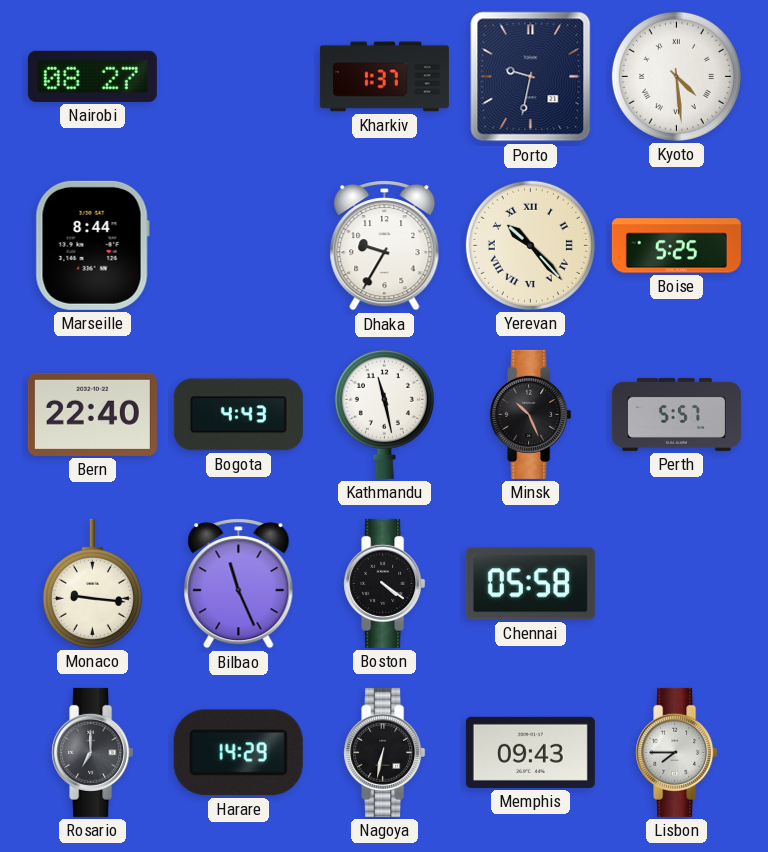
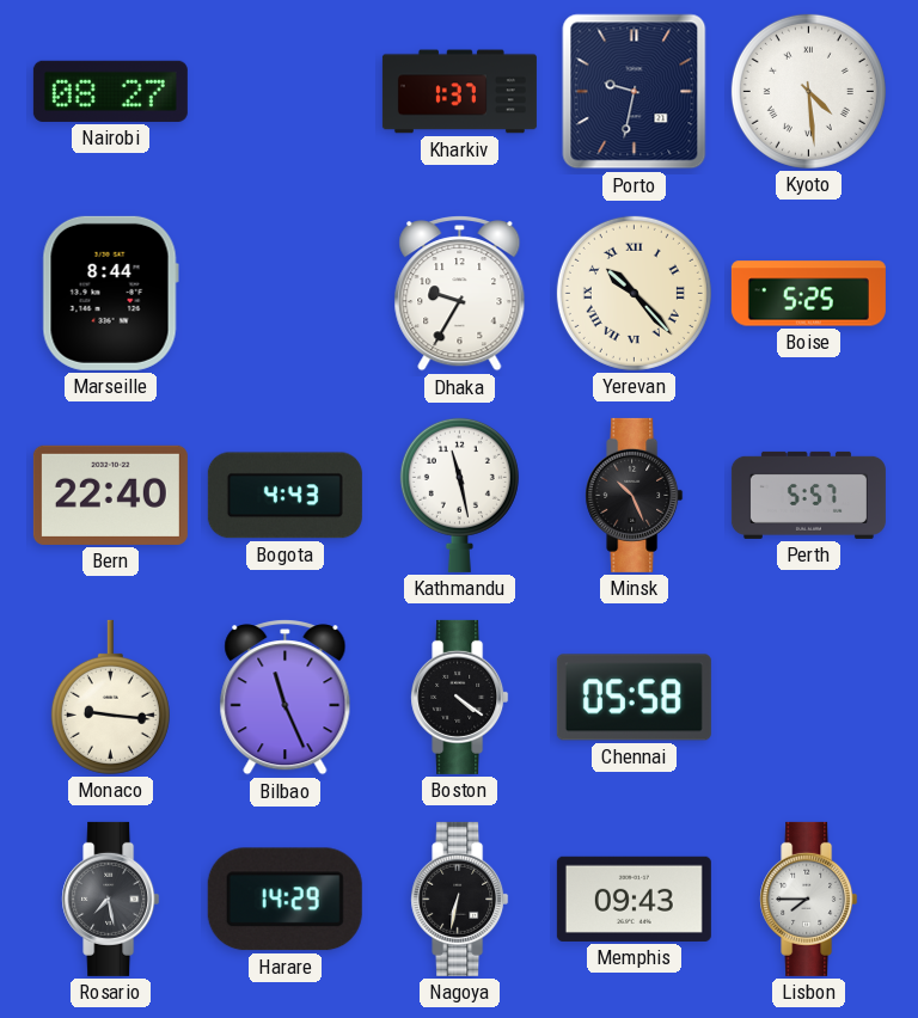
Rosario: 7:00 -> 7:28 (111, 899)
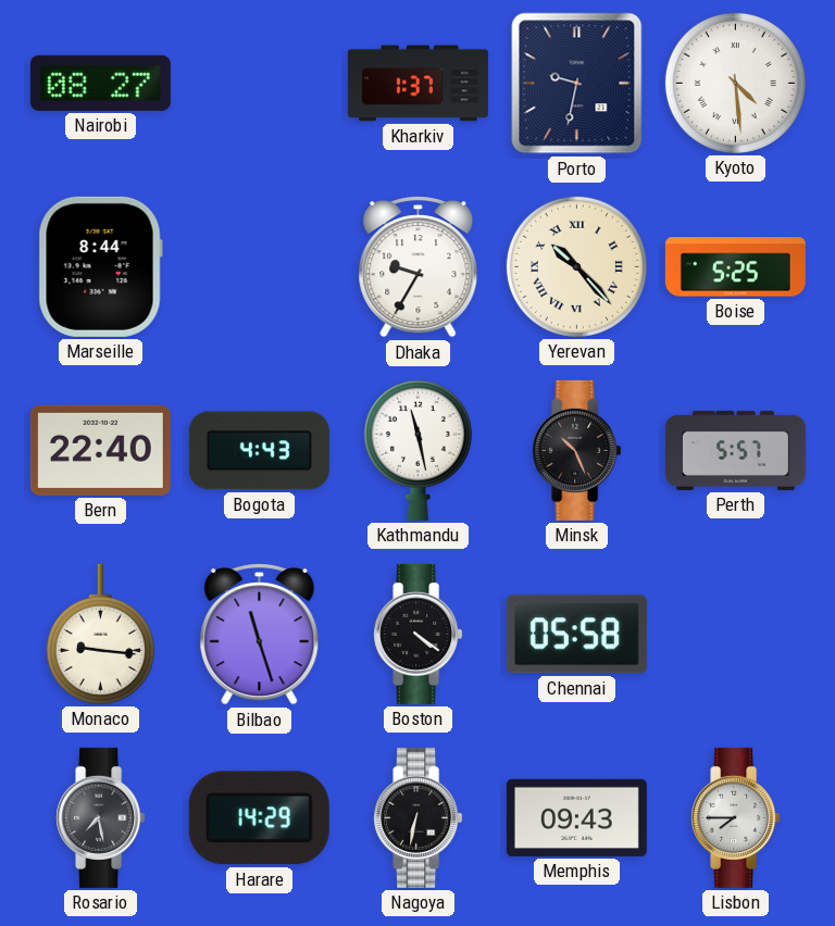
Bilbao: 11:26 -> 11:27 (260, 635)
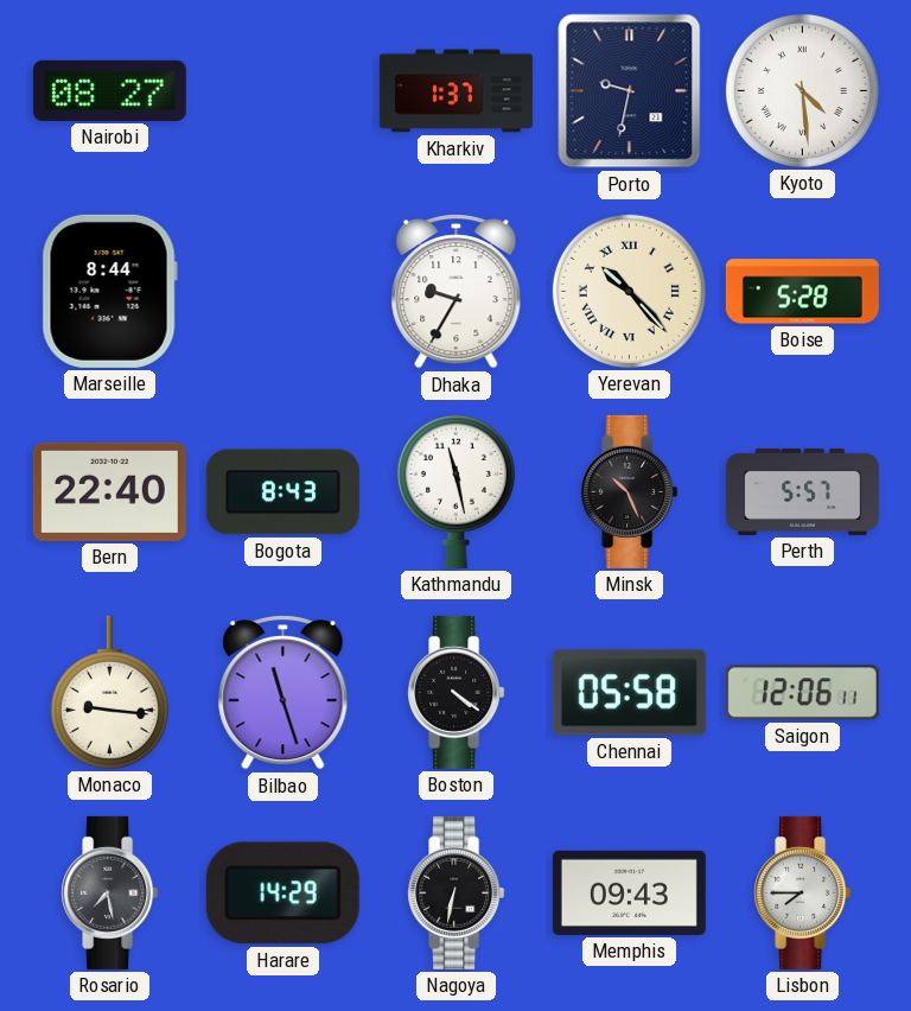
Boise: 5:25 -> 5:28 (802, 292)
Bogota: 4:43 -> 8:43 (282, 492)
Saigon: none -> 12:06 (802, 693)
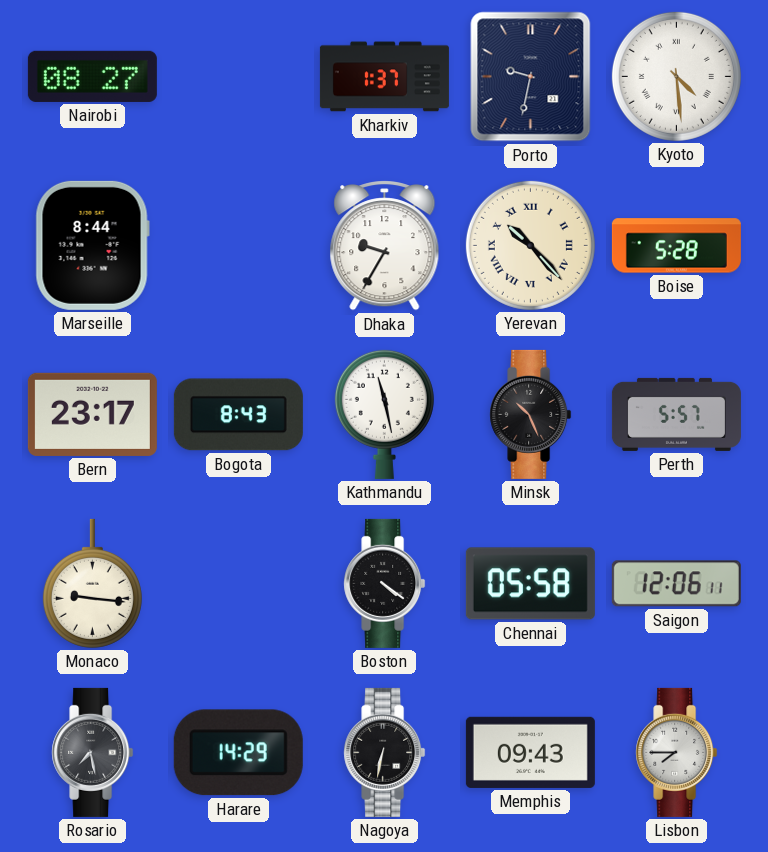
Bern: 22:40 -> 23:17 (92, 414)
Bilbao: 11:27 -> none (284, 693)
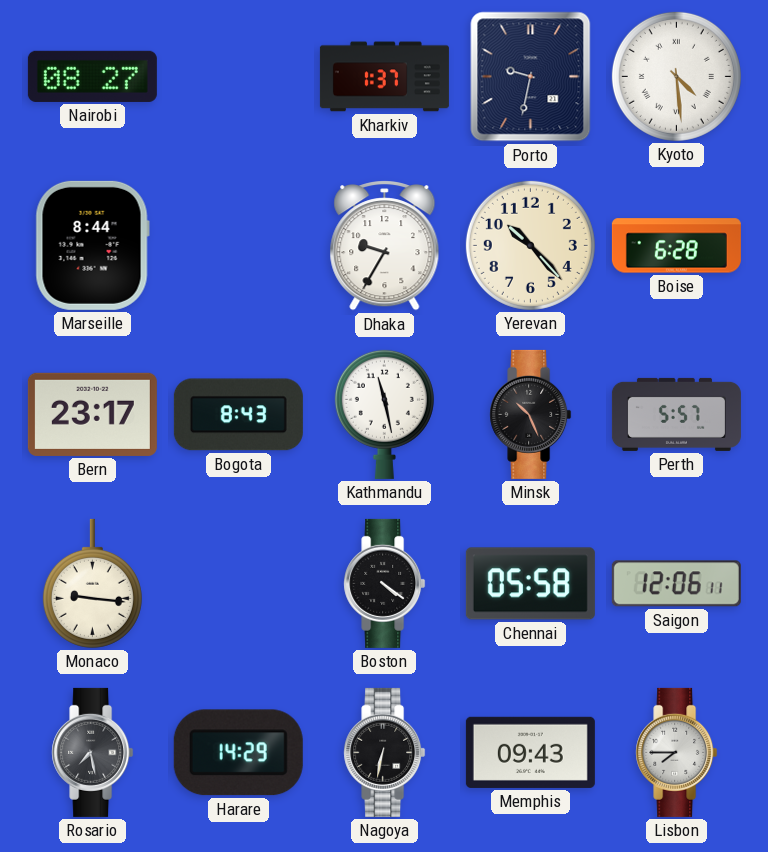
Yerevan numerals: Roman -> Arabic (530, 245)
Boise: 5:28 -> 6:28 (676, 246)
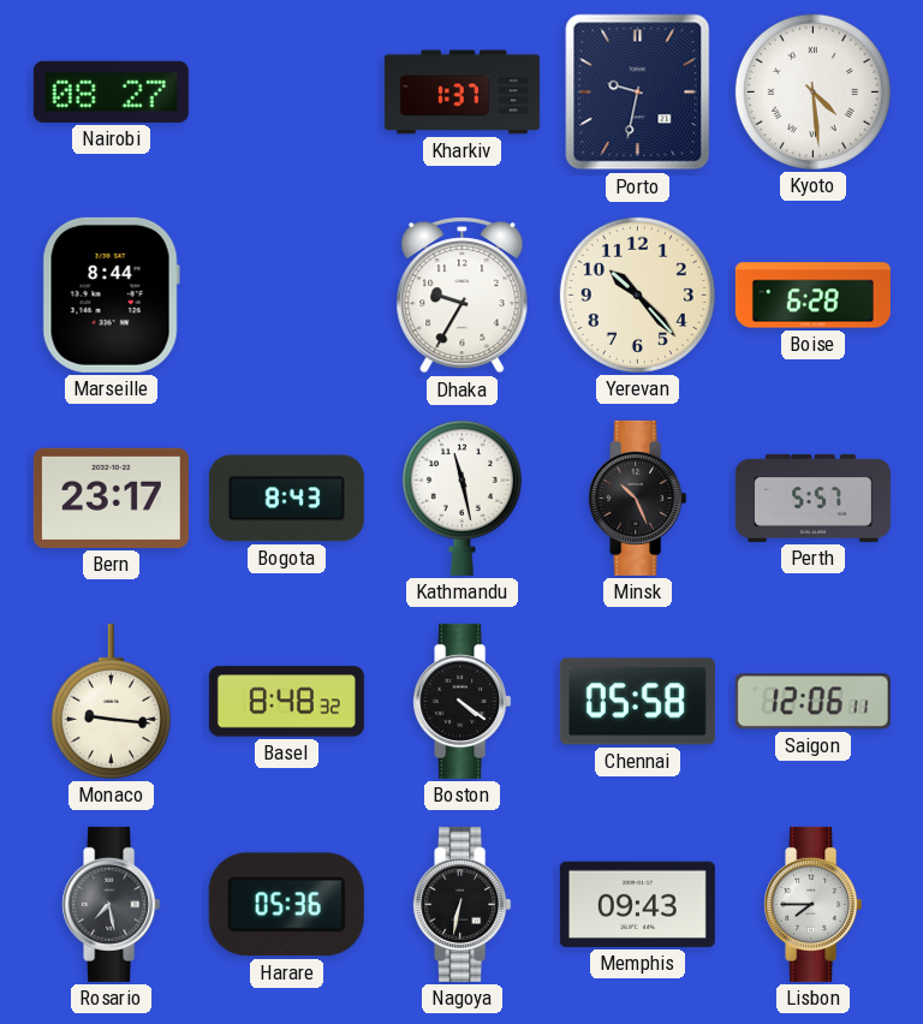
Basel: none -> 8:48 (286, 702)
Harare: 14:29 -> 05:36 (286, 905)
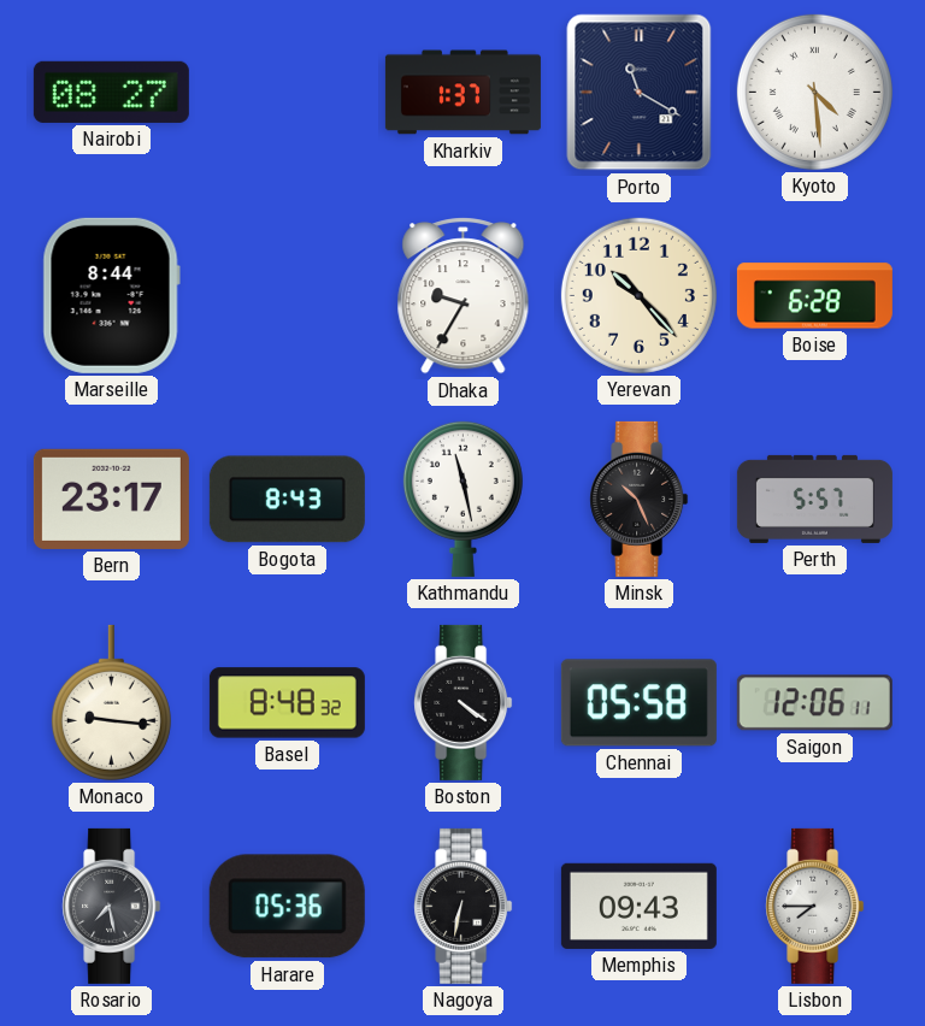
Porto: 9:32 -> 11:20 (640, 93)
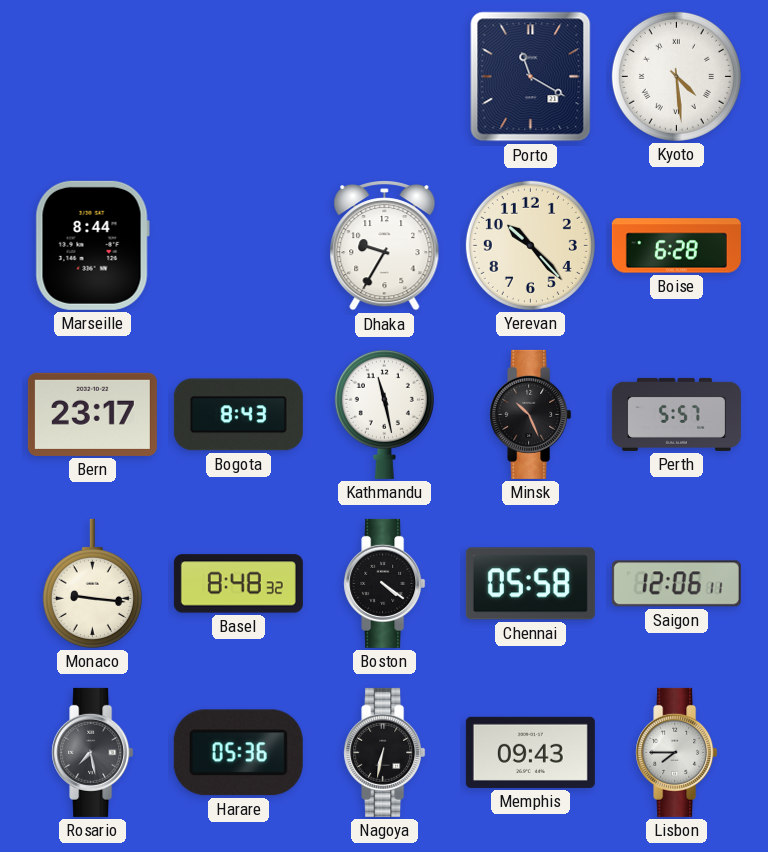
Nairobi: 08:27 -> none (111, 92)
Kharkiv: 1:37 -> none (462, 93)
